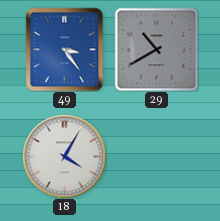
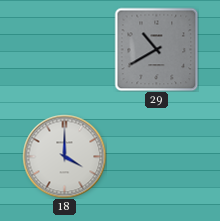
49: 3:24 -> none (65, 49)
18: 4:05 -> 4:00 (64, 156)
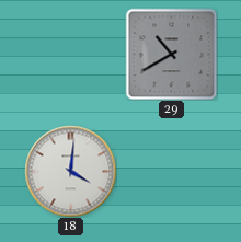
18: 4:00 -> 4:01 (70, 171)
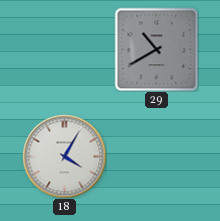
18: 4:01 -> 4:05 (64, 156)
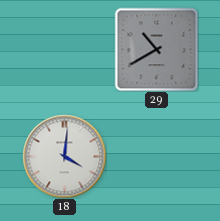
18: 4:05 -> 4:01 (64, 156)
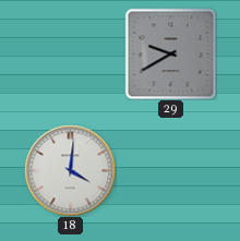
29: 10:40 -> 9:40 (170, 53)
